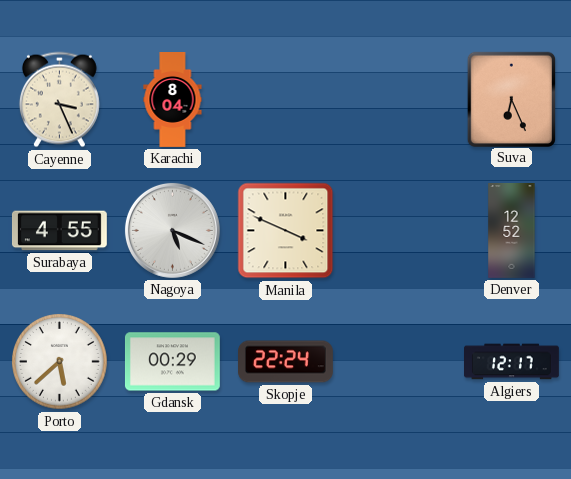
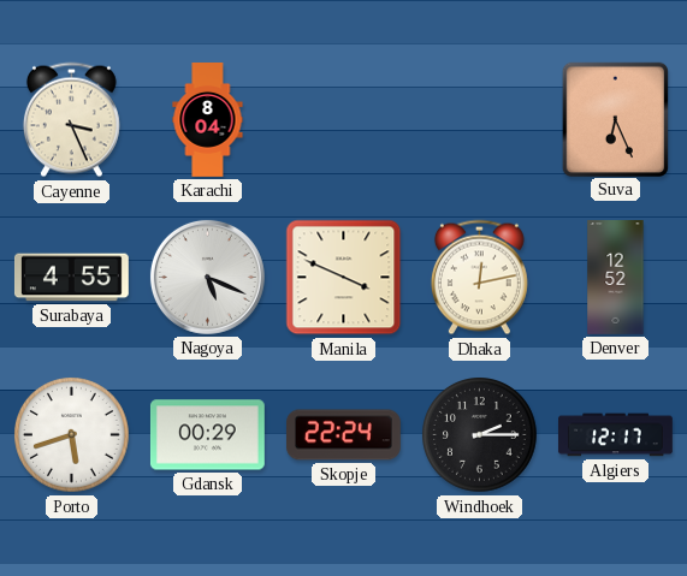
Dhaka: none -> 12:13 (479, 278)
Porto: 5:38 -> 5:42 (72, 435)
Windhoek: none -> 2:15 (480, 435)
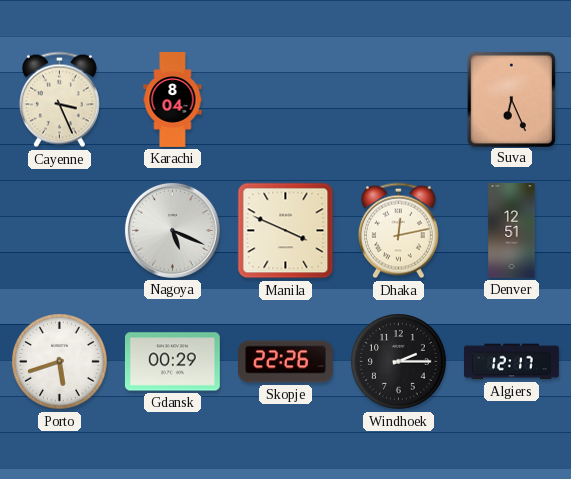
Surabaya: 4:55 -> none (71, 278)
Denver: 12:52 -> 12:51 (512, 231)
Skopje: 22:24 -> 22:26 (286, 362)
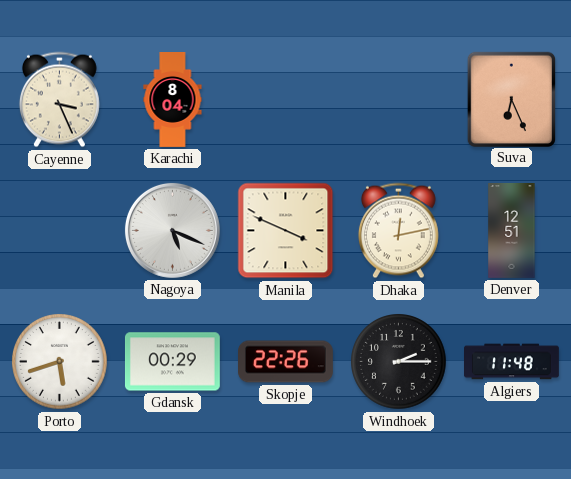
Algiers: 12:17 -> 11:48 (512, 362)
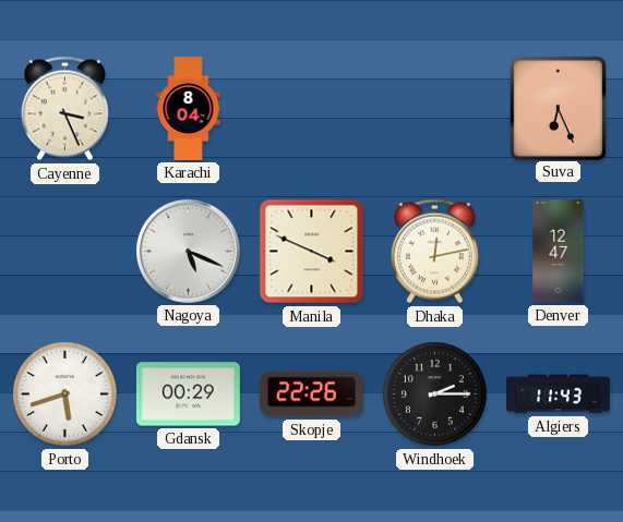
Denver: 12:51 -> 12:47 (559, 252)
Algiers: 11:48 -> 11:43 (559, 394)
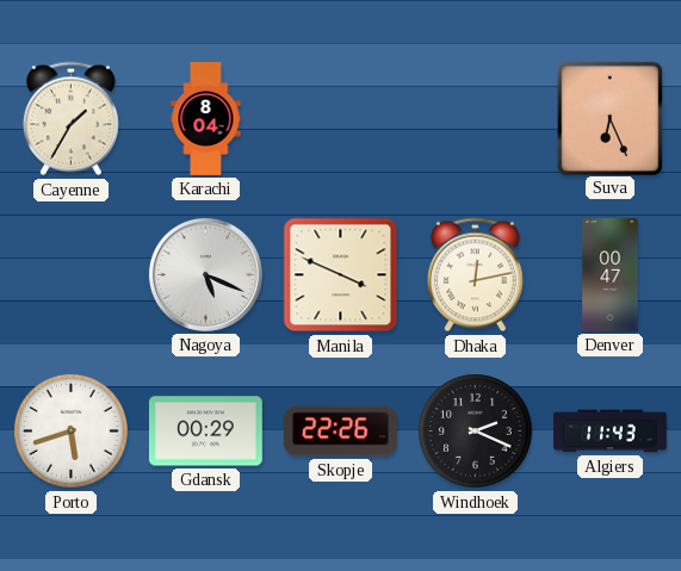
Cayenne: 3:26 -> 1:35 (70, 119)
Denver: 12:47 -> 00:47 (611, 275)
Windhoek: 2:15 -> 2:19 (476, 432)
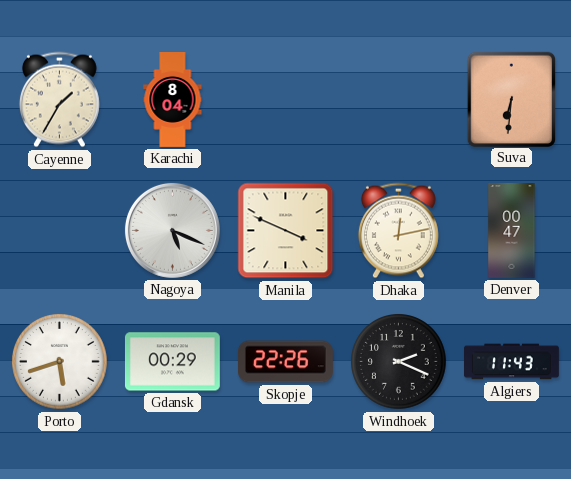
Suva: 6:26 -> 6:31 (511, 99)
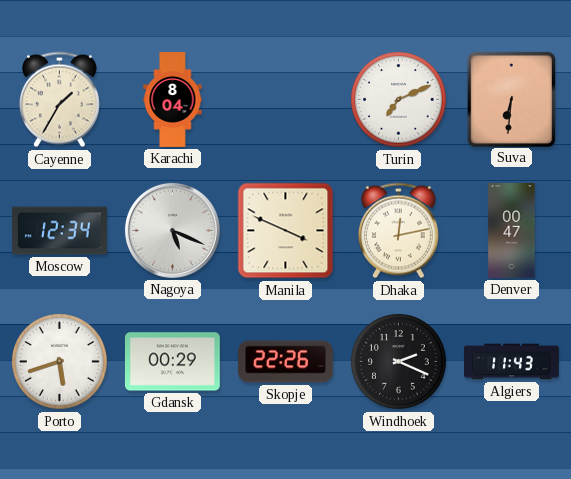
Turin: none -> 7:11 (399, 100)
Moscow: none -> 12:34 (59, 231)
